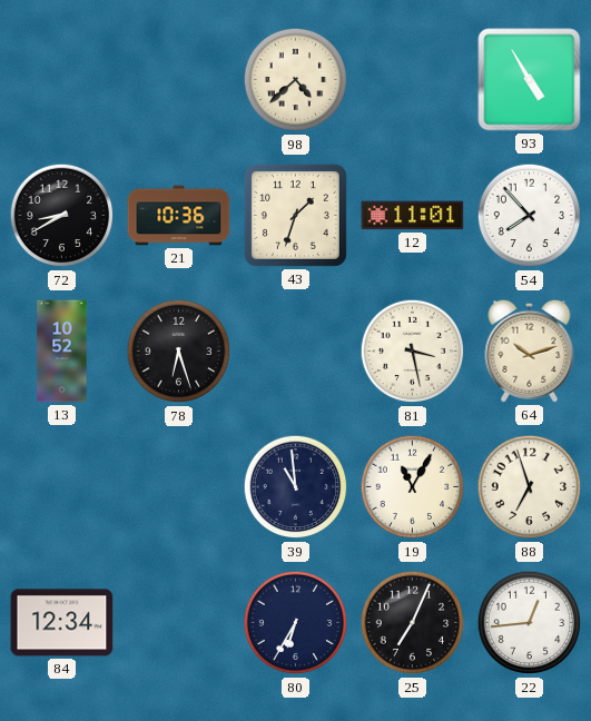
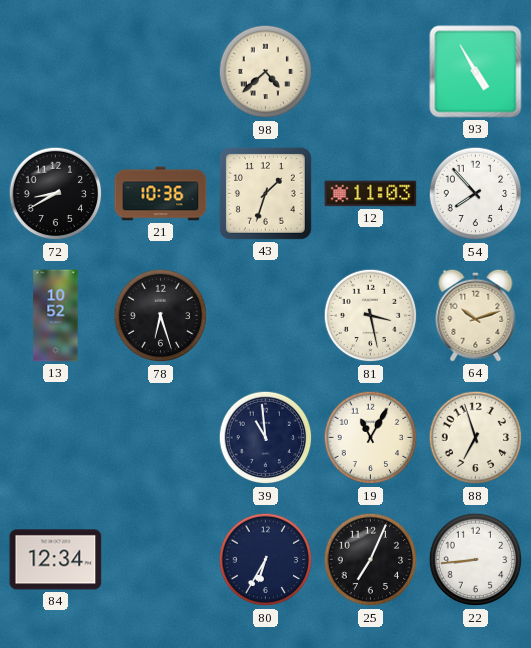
12: 11:01 -> 11:03 (371, 194)
22: 12:44 -> 8:44 (476, 560)
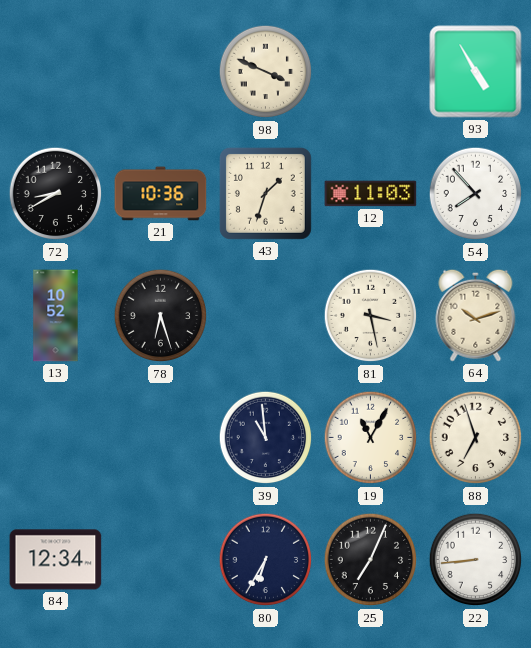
98: 4:38 -> 3:49 (266, 72)
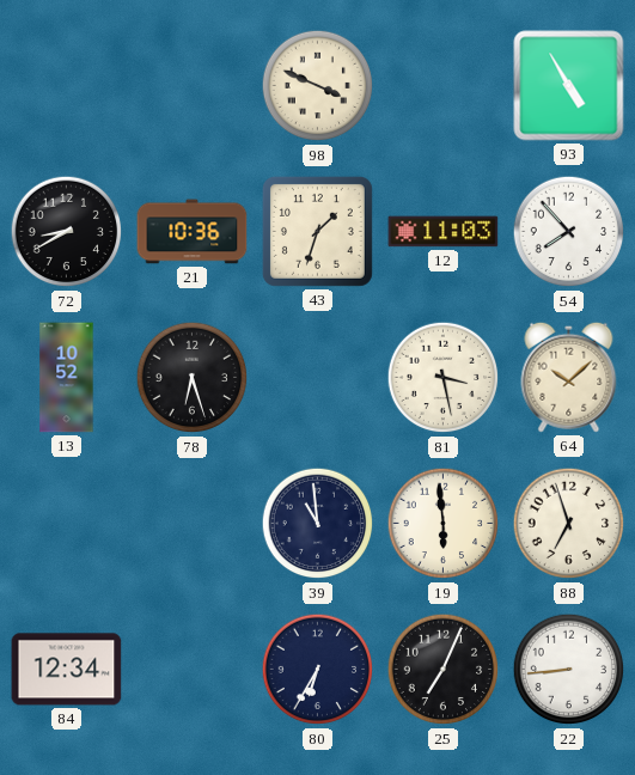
64: 10:12 -> 10:08 (569, 377)
19: 11:05 -> 5:59 (444, 524)
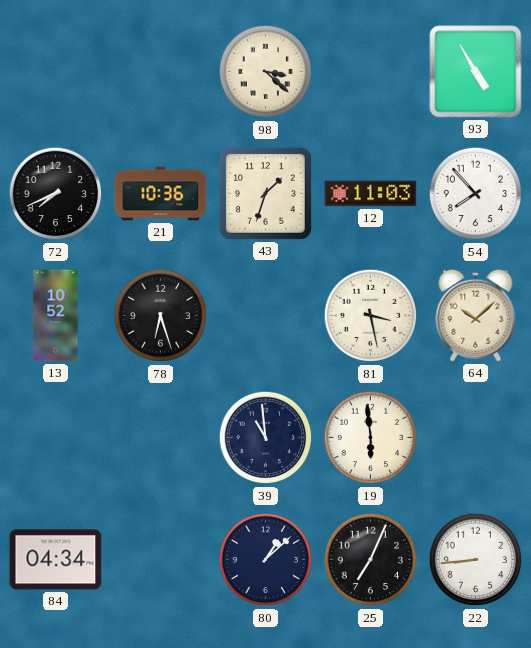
98: 3:49 -> 3:22 (266, 72)
72: 8:40 -> 7:41 (56, 194)
88: 6:57 -> none (569, 524)
84: 12:34 -> 04:34 (56, 560)
80: 6:35 -> 1:08 (266, 560)
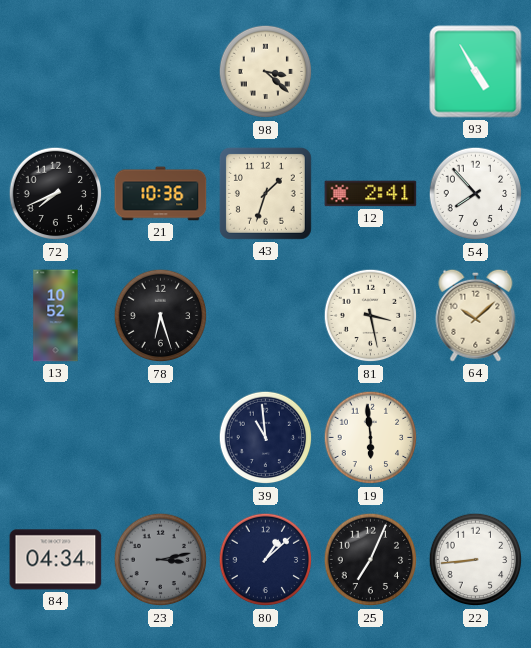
12: 11:03 -> 2:41 (371, 194)
23: none -> 3:13 (161, 560)
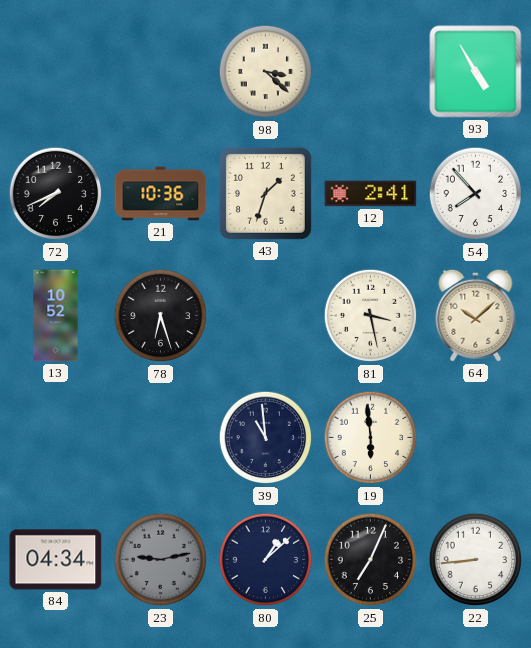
23: 3:13 -> 9:13 (161, 560)
